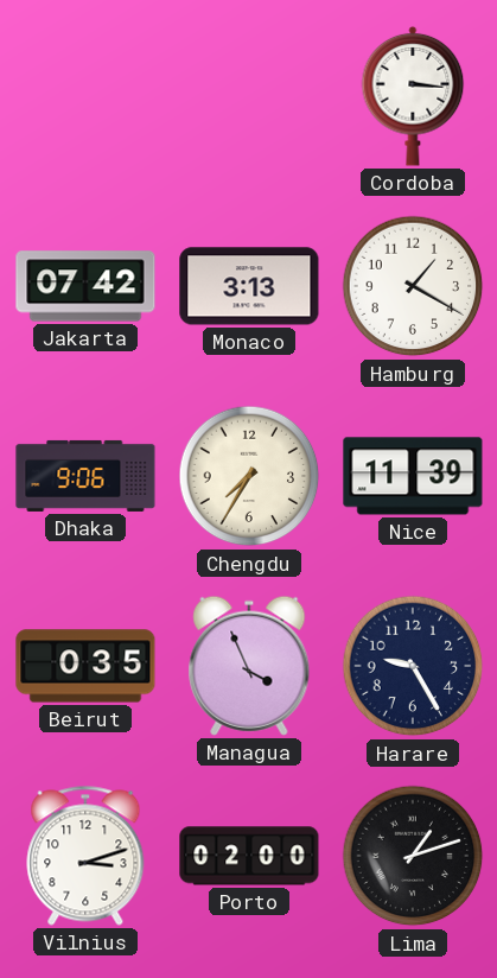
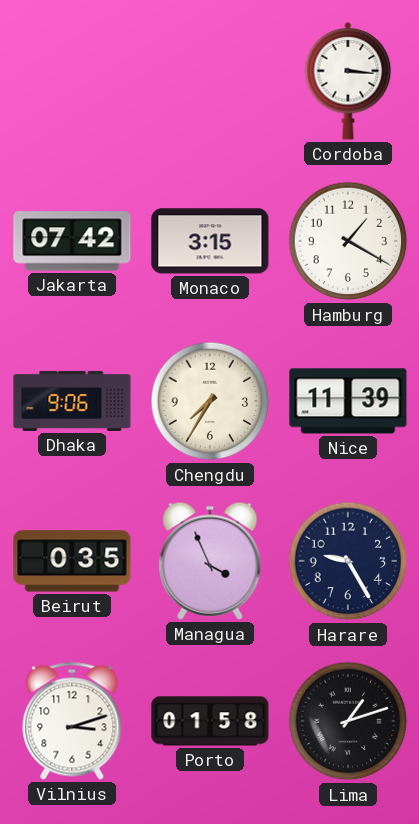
Monaco: 3:13 -> 3:15 (210, 241)
Porto: 02:00 -> 01:58 (210, 721)
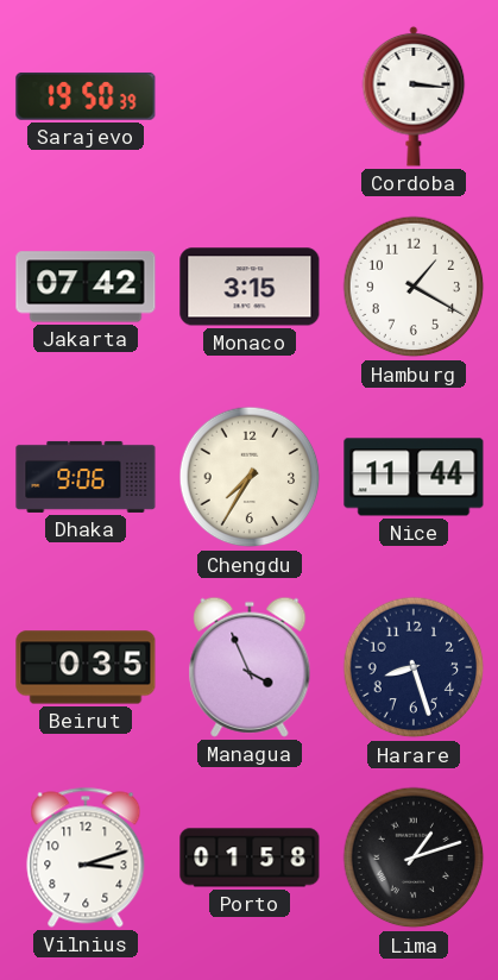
Sarajevo: none -> 19:50 (86, 96)
Nice: 11:39 -> 11:44 (414, 477)
Harare: 9:25 -> 8:27 (414, 667)
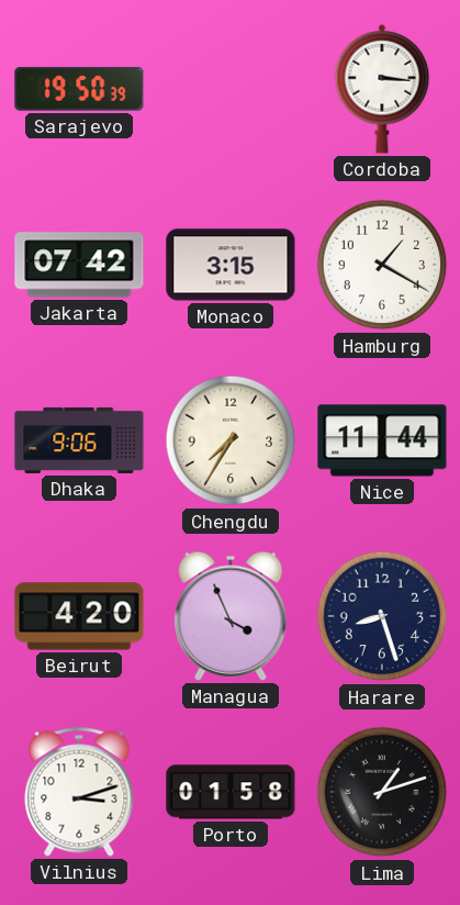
Beirut: 0:35 -> 4:20 (79, 616)
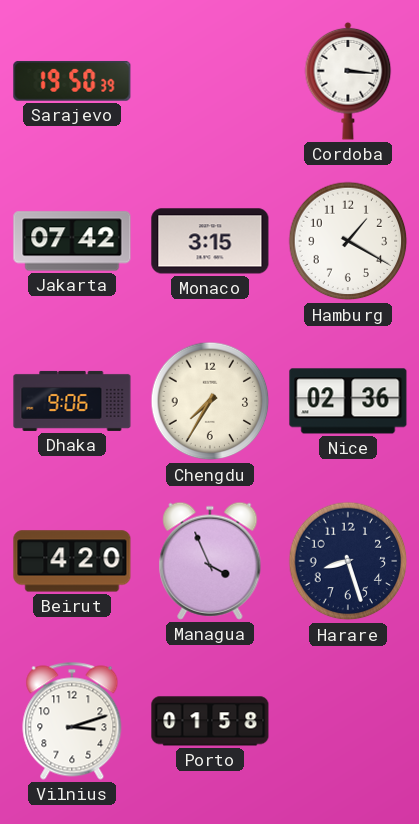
Nice: 11:44 -> 02:36 (348, 401)
Lima: 1:12 -> none (382, 792)
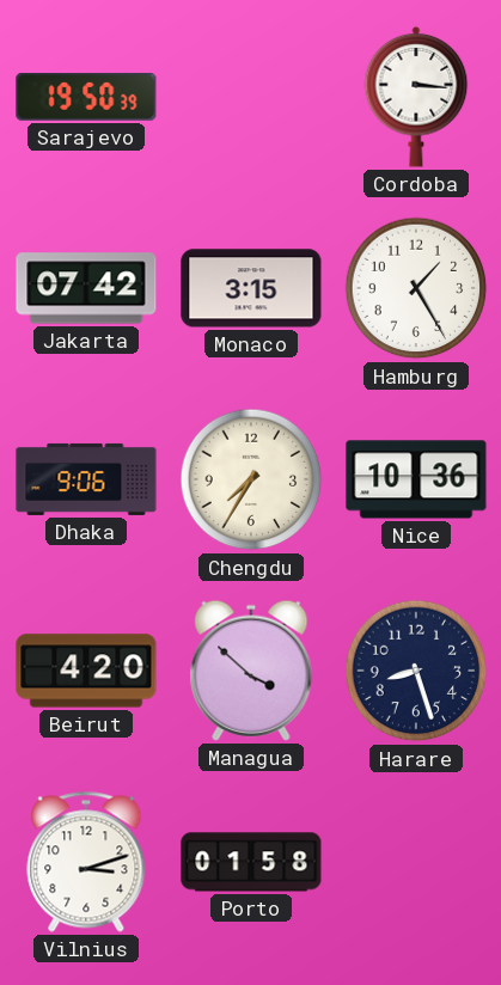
Hamburg: 1:20 -> 1:25 (416, 288)
Nice: 02:36 -> 10:36 (416, 479)
Managua: 3:56 -> 3:52 (251, 671)
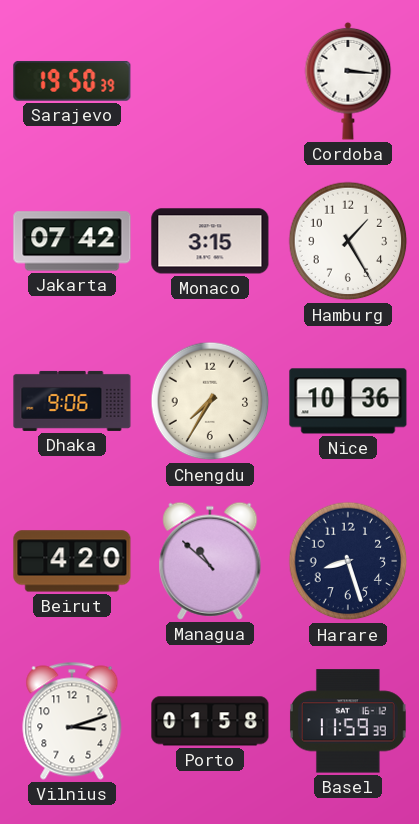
Managua: 3:52 -> 10:52 (210, 561)
Basel: none -> 11:59 (348, 721)
